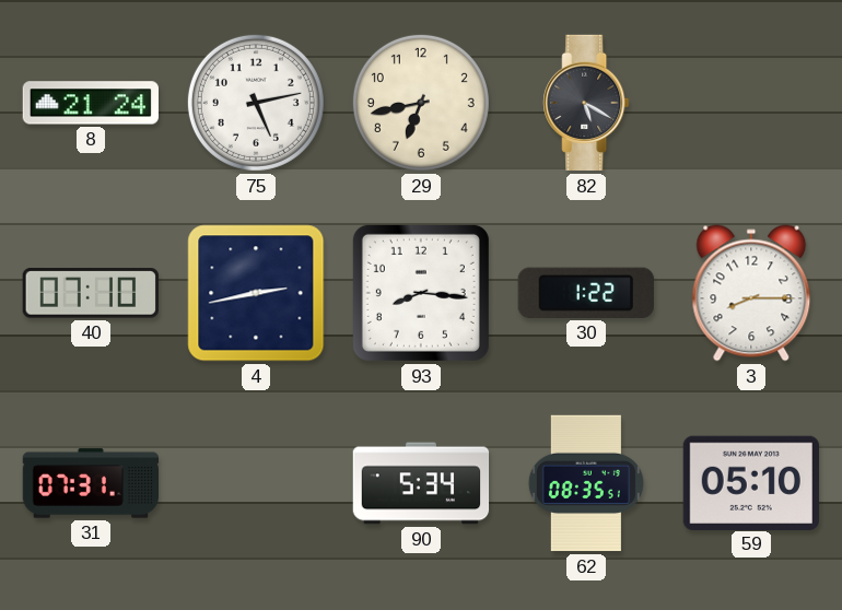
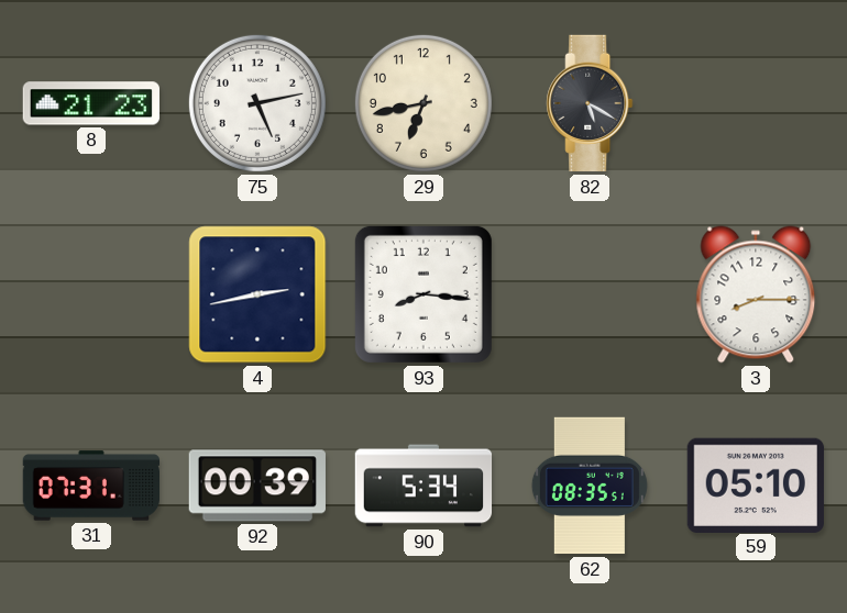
8: 21:24 -> 21:23 (90, 103)
40: 07:10 -> none (91, 293)
30: 1:22 -> none (586, 293)
92: none -> 00:39 (257, 486)
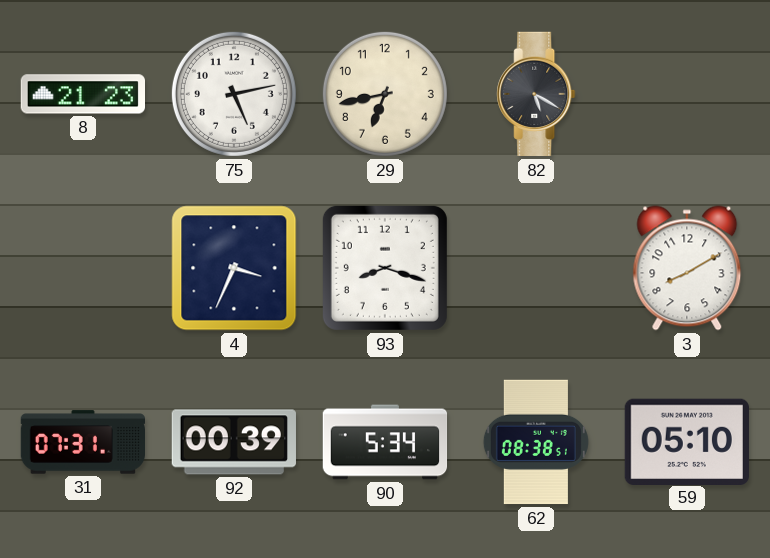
4: 2:43 -> 3:34 (234, 268)
93: 8:16 -> 8:18 (385, 268)
3: 8:15 -> 8:10 (687, 268)
62: 08:35 -> 08:38 (536, 442)
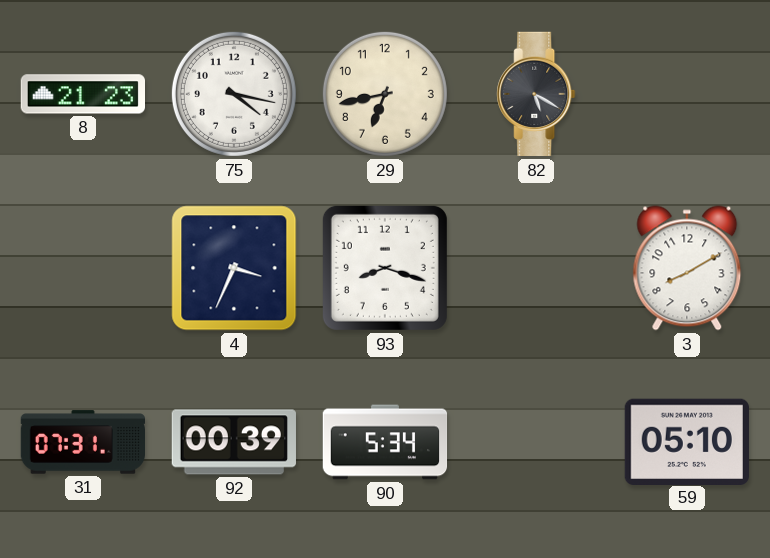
75: 5:13 -> 4:17 (234, 94)
62: 08:38 -> none (536, 442)
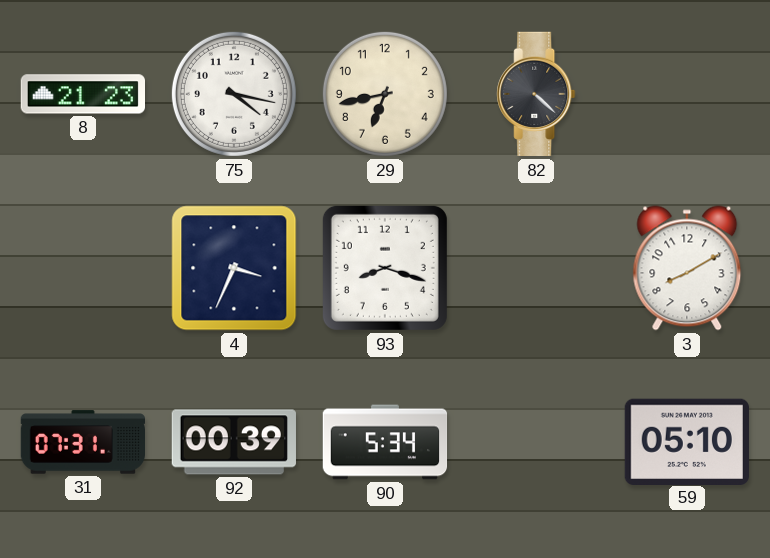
82: 5:20 -> 4:22 (536, 94)
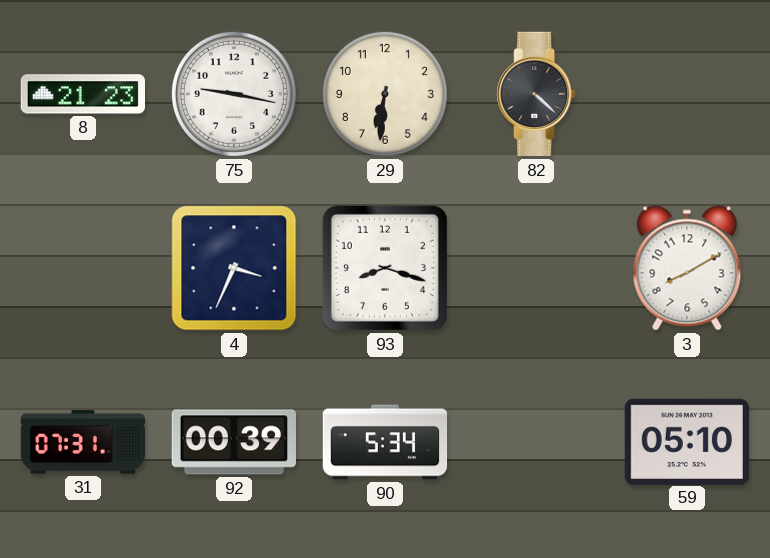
75: 4:17 -> 9:17 (234, 94)
29: 6:43 -> 6:31 (385, 94)
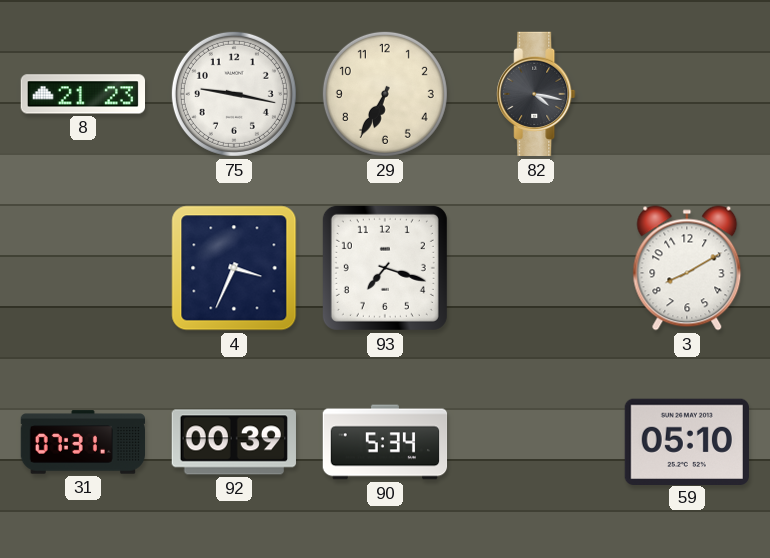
29: 6:31 -> 6:35 (385, 94)
82: 4:22 -> 4:17 (536, 94)
93: 8:18 -> 7:18 (385, 268)
